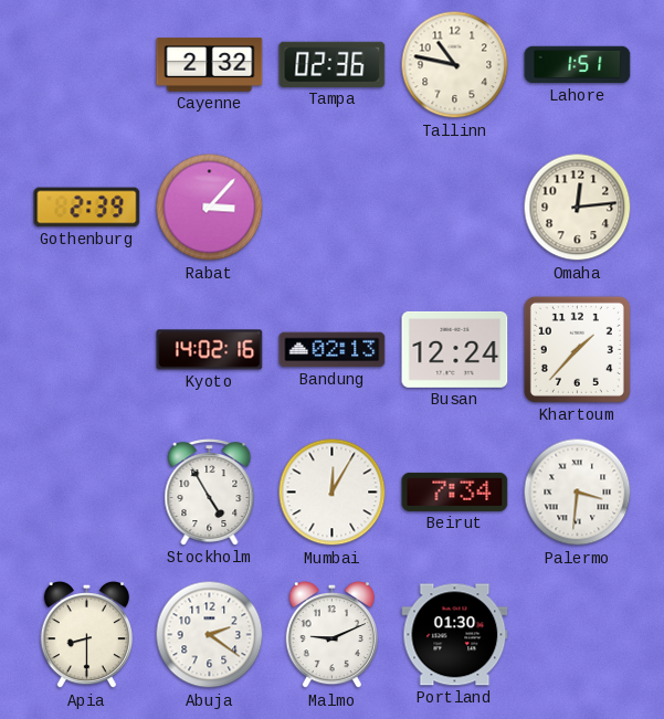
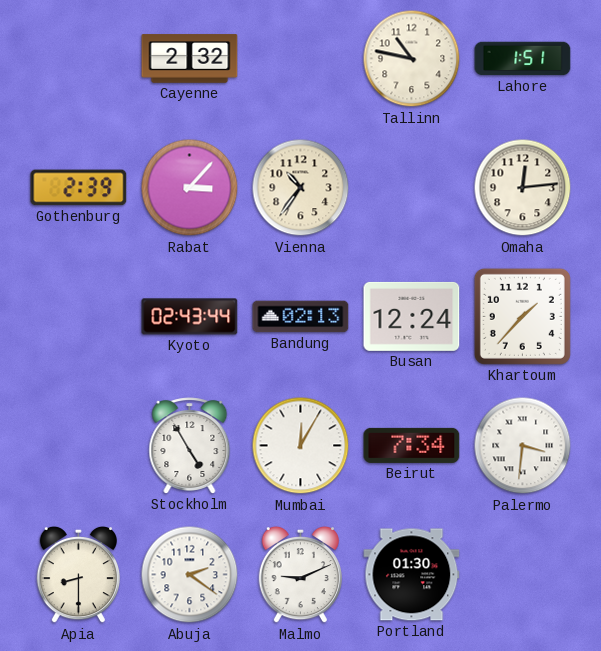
Tampa: 02:36 -> none (333, 64)
Vienna: none -> 10:36 (301, 188)
Kyoto: 14:02 -> 02:43 (190, 317)
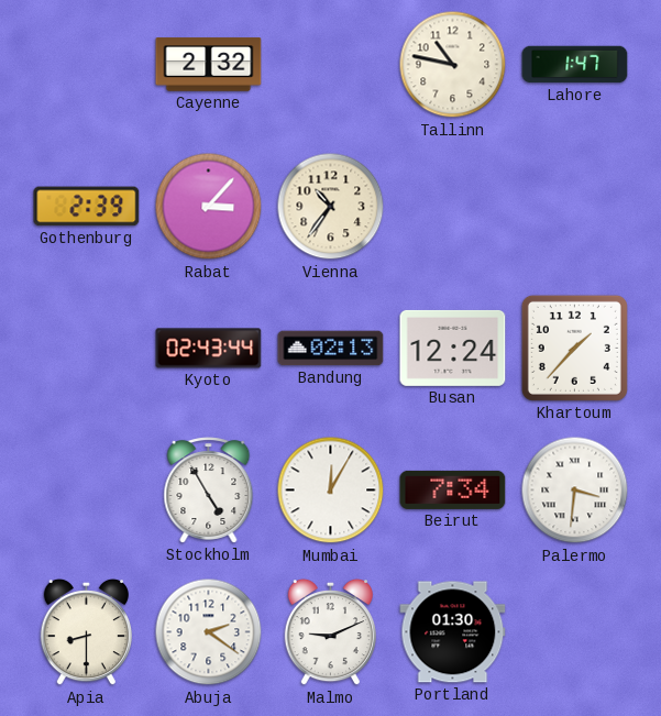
Lahore: 1:51 -> 1:47 (575, 65)
Omaha: 12:14 -> none (523, 188)
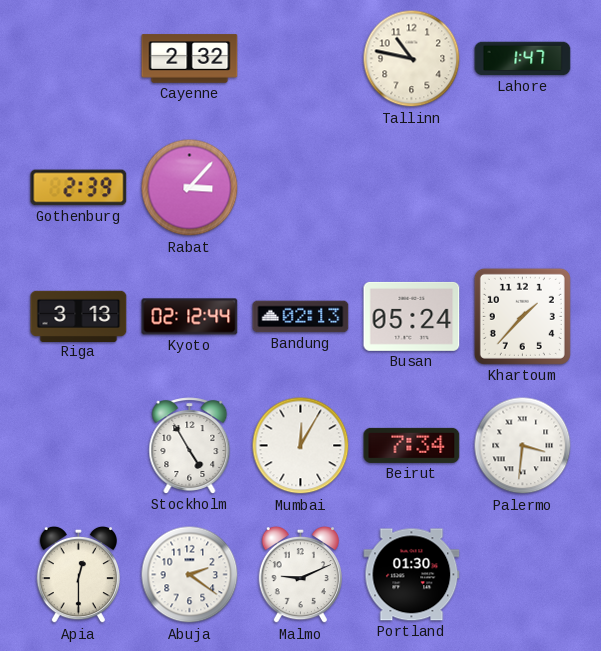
Vienna: 10:36 -> none (331, 207)
Riga: none -> 3:13 (79, 316)
Kyoto: 02:43 -> 02:12 (190, 317)
Busan: 12:24 -> 05:24 (412, 316)
Apia: 8:30 -> 12:30 (78, 575)
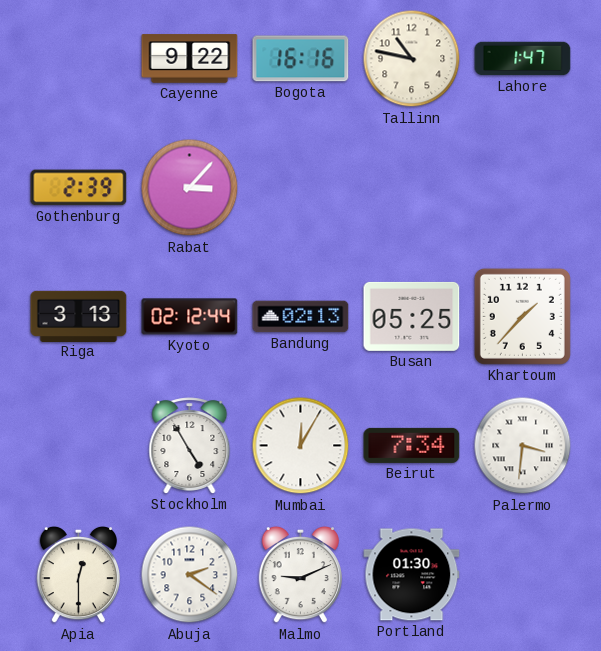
Cayenne: 2:32 -> 9:22 (190, 59)
Bogota: none -> 16:16 (301, 59)
Busan: 05:24 -> 05:25 (412, 316)
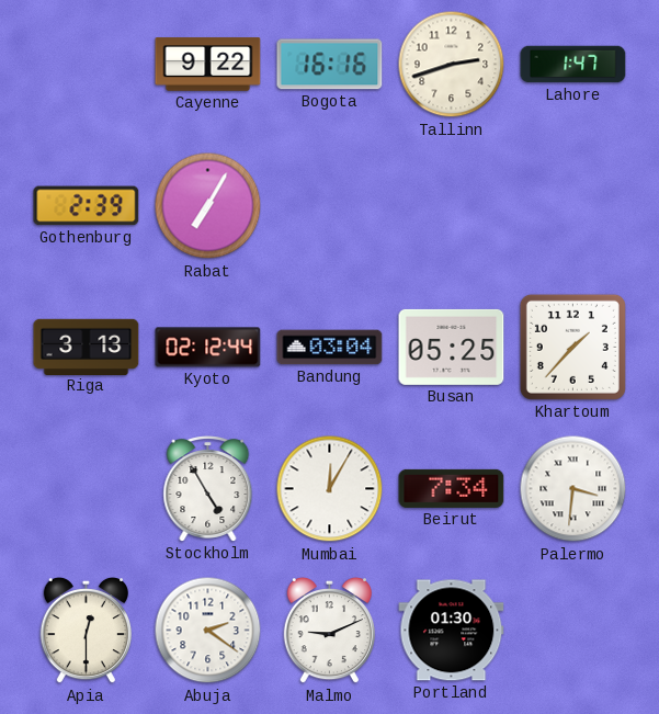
Tallinn: 10:47 -> 2:42 (452, 65)
Rabat: 3:07 -> 7:05 (208, 206)
Bandung: 02:13 -> 03:04 (330, 348)
